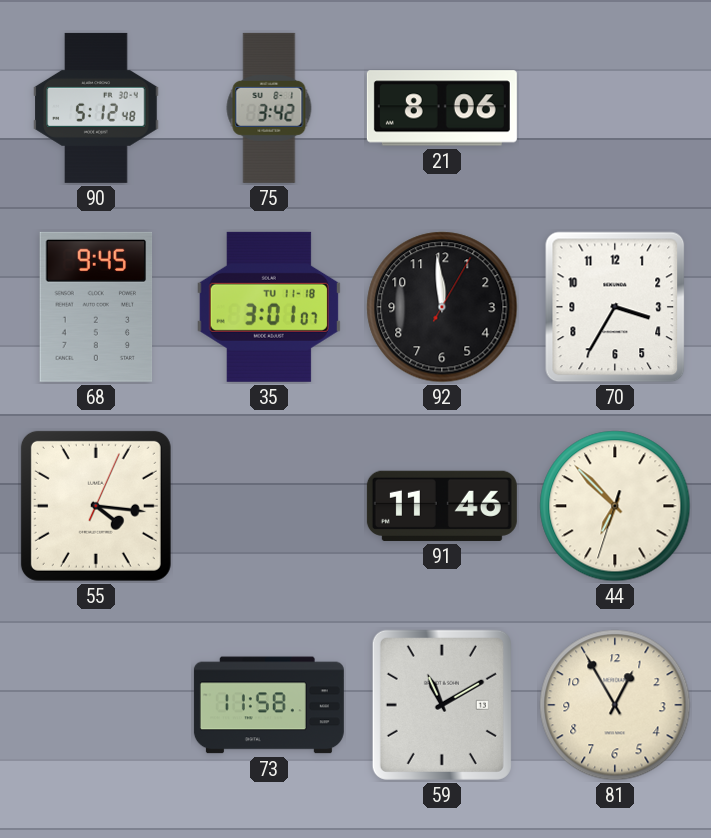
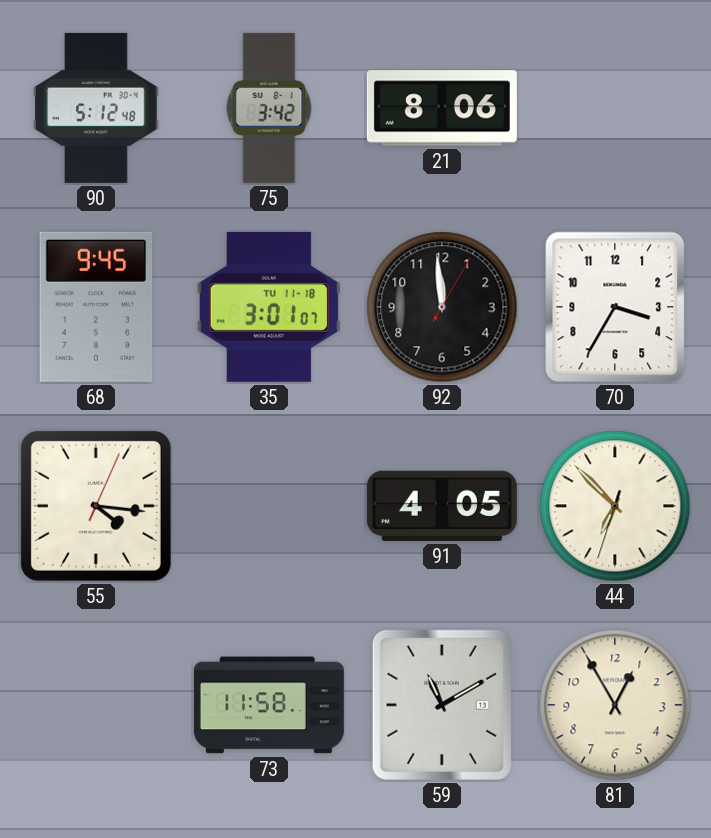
91: 11:46 -> 4:05 (442, 506)
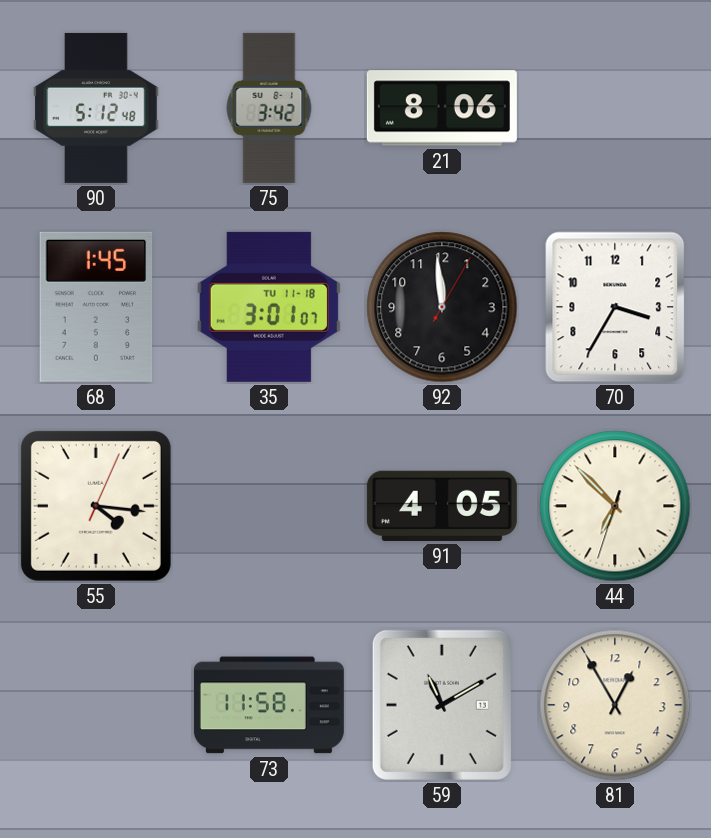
68: 9:45 -> 1:45 (96, 307)
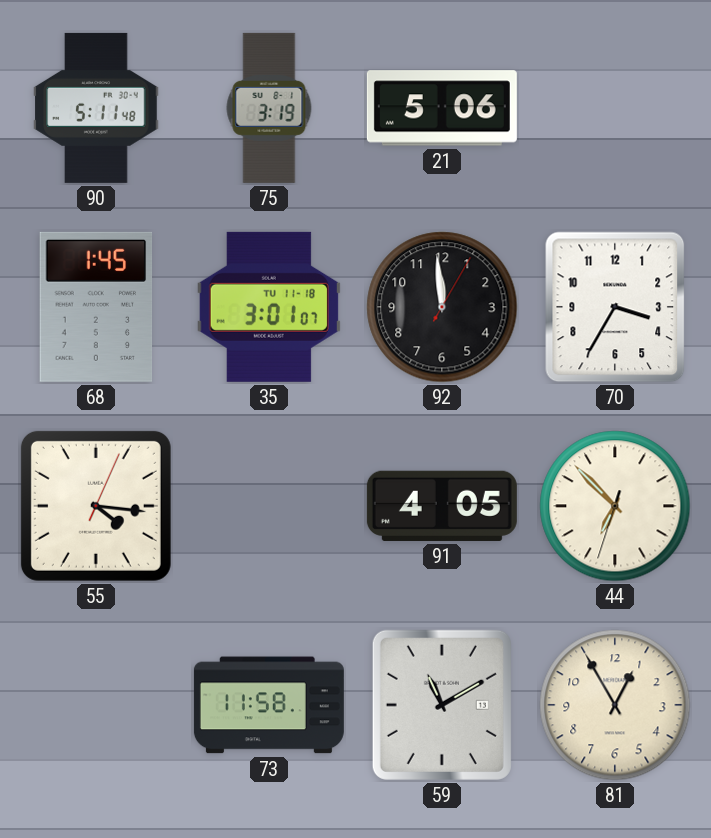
90: 5:12 -> 5:11 (96, 108)
75: 3:42 -> 3:19 (269, 108)
21: 8:06 -> 5:06 (442, 108)
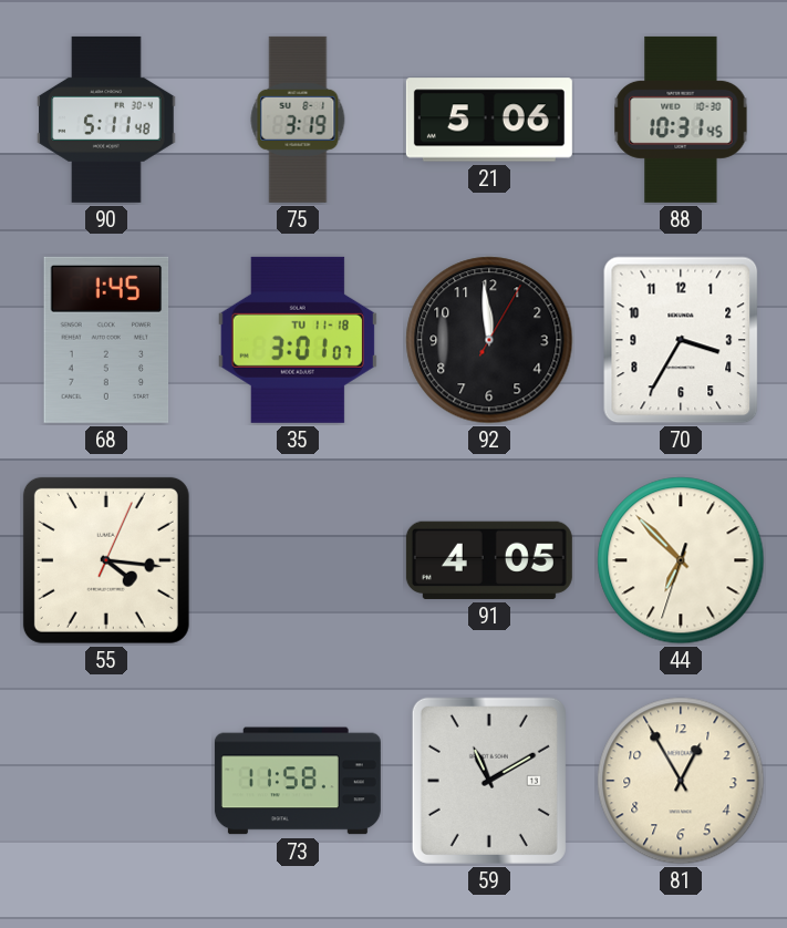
88: none -> 10:31 (681, 120)
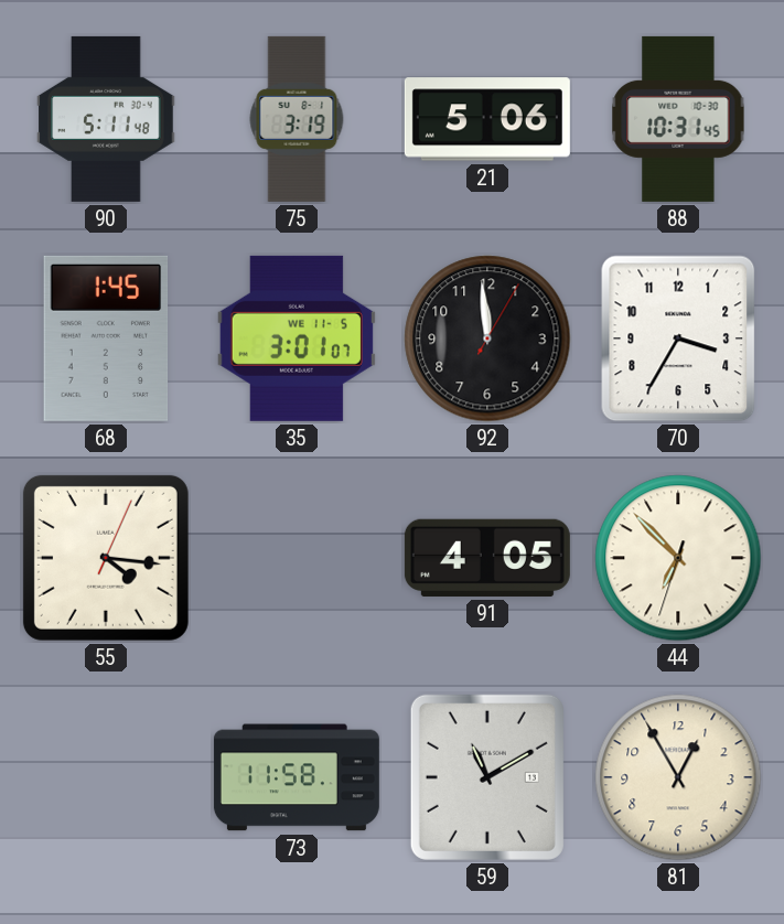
35 date: TU 11-18 -> WE 11-5 (297, 339)
